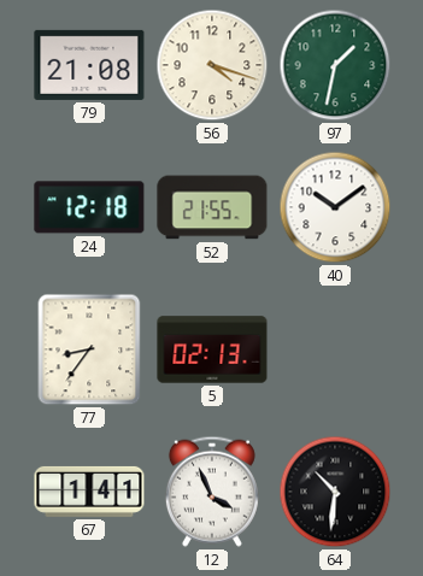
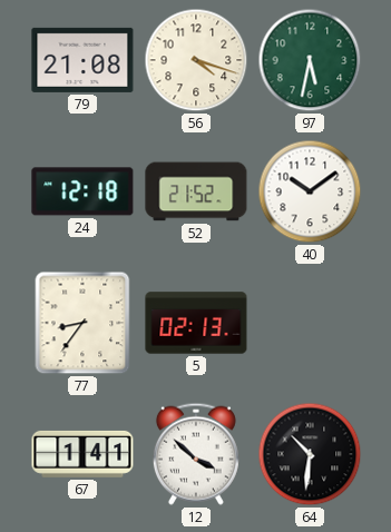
97: 1:32 -> 5:32 (310, 60)
52: 21:55 -> 21:52 (196, 191)
12: 3:56 -> 3:52 (196, 454)
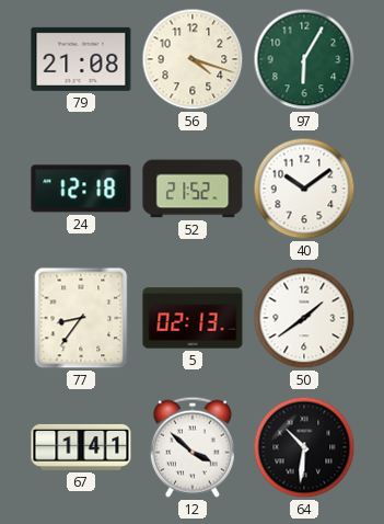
97: 5:32 -> 6:05 (304, 59)
50: none -> 1:39 (304, 318)
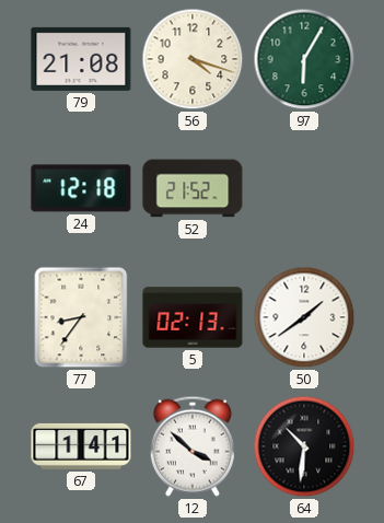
40: 10:09 -> none (304, 189)
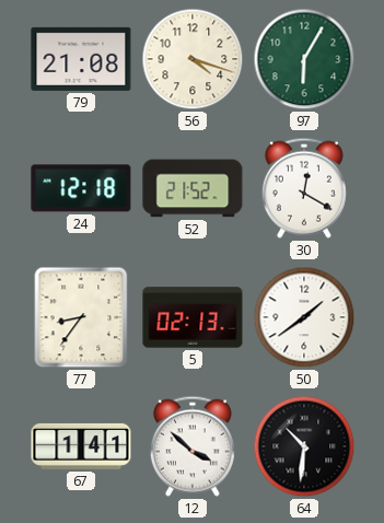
30: none -> 12:20 (304, 188)
